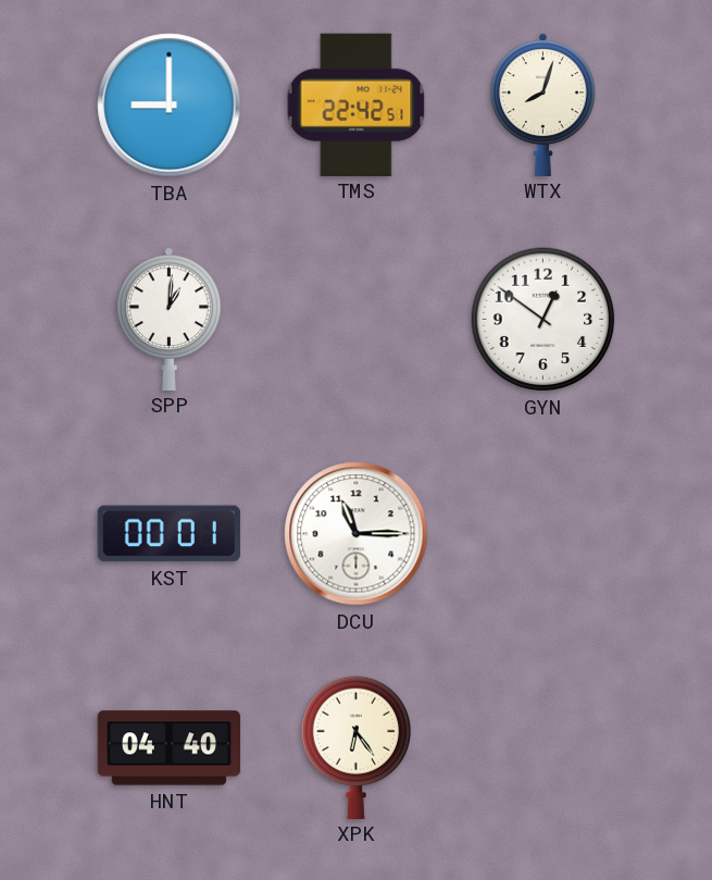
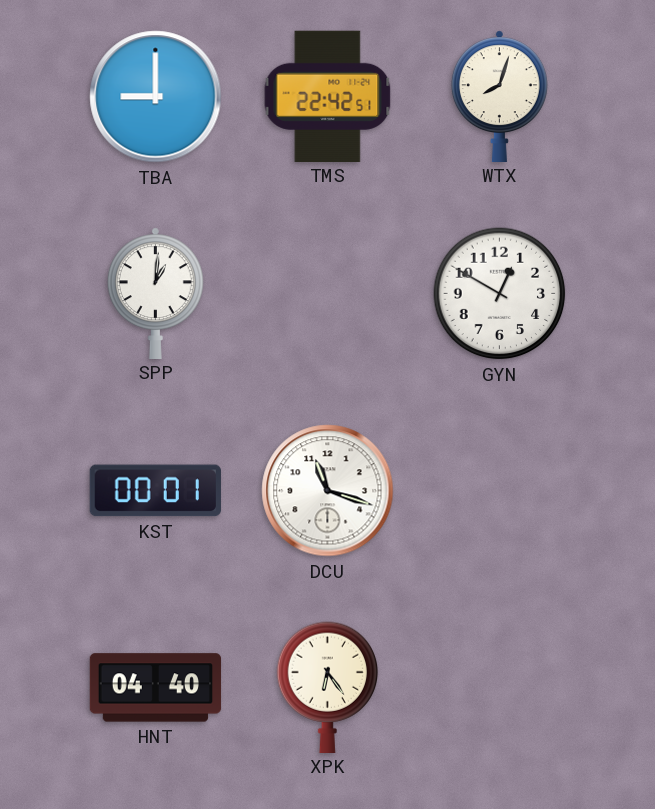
GYN: 12:51 -> 12:50 (500, 294)
DCU: 11:15 -> 11:18 (328, 491)
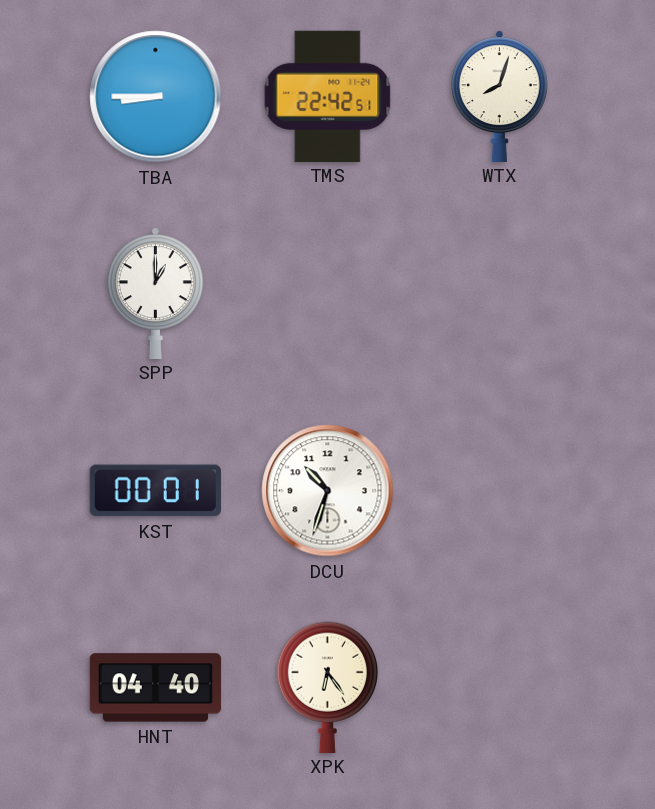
TBA: 9:00 -> 8:45 (156, 97)
SPP: 1:01 -> 1:00 (155, 293)
GYN: 12:50 -> none (500, 294)
DCU: 11:18 -> 10:33 (328, 491)
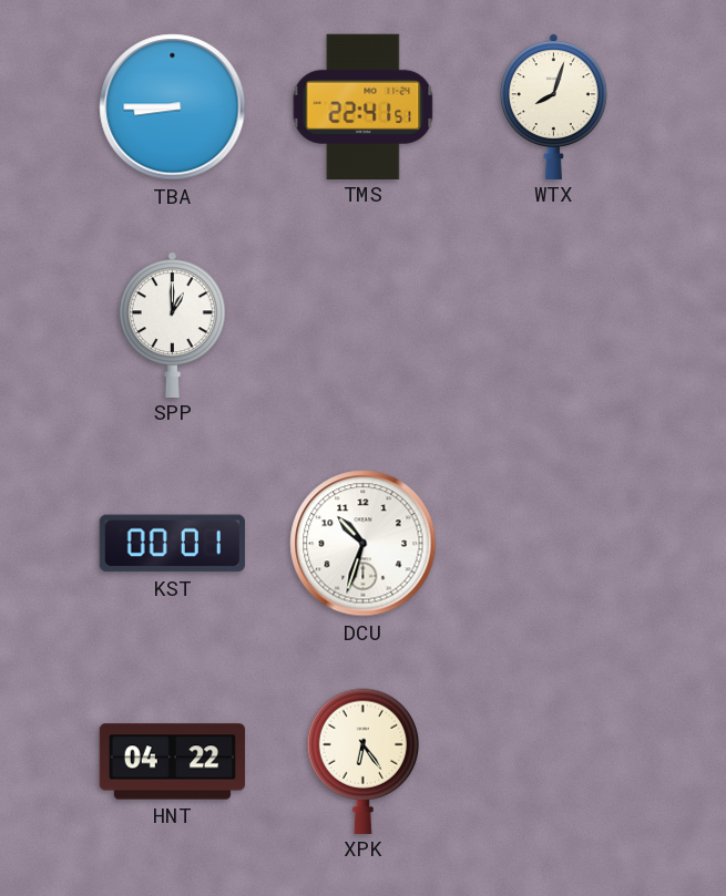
TMS: 22:42 -> 22:41 (364, 106)
HNT: 04:40 -> 04:22 (173, 762)
